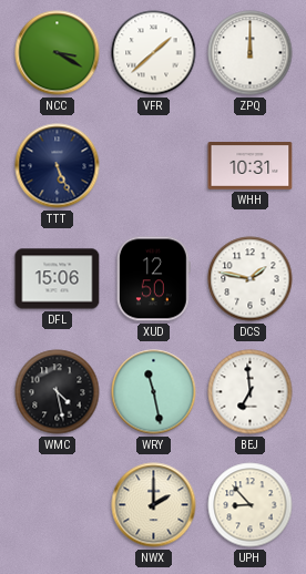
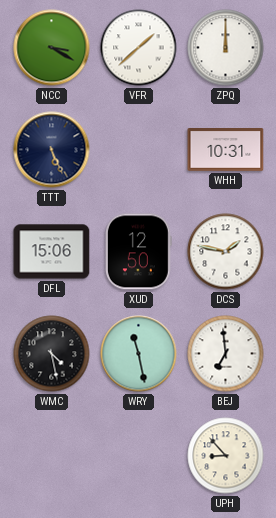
NWX: 2:00 -> none (154, 505)
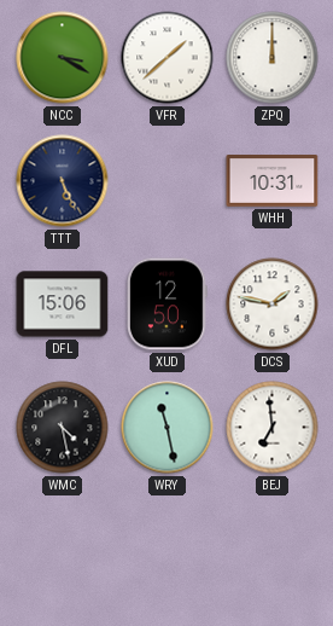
UPH: 8:53 -> none (226, 456)
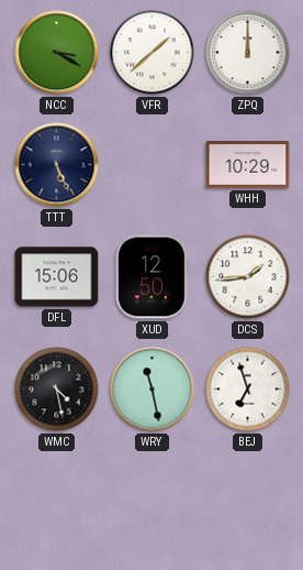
WHH: 10:31 -> 10:29 (248, 165)
DCS: 1:47 -> 1:44 (248, 277)
BEJ: 6:59 -> 6:57 (248, 390)
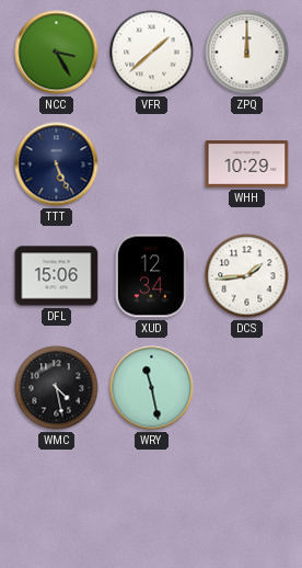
NCC: 3:20 -> 3:25 (57, 53)
XUD: 12:50 -> 12:34 (152, 276)
BEJ: 6:57 -> none (248, 390)
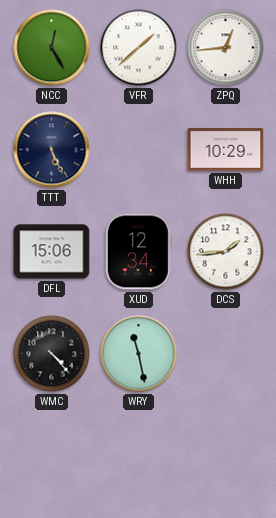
NCC: 3:25 -> 12:25 (52, 48)
ZPQ: 12:00 -> 12:44 (226, 48)
WMC: 4:28 -> 4:23 (52, 354)
